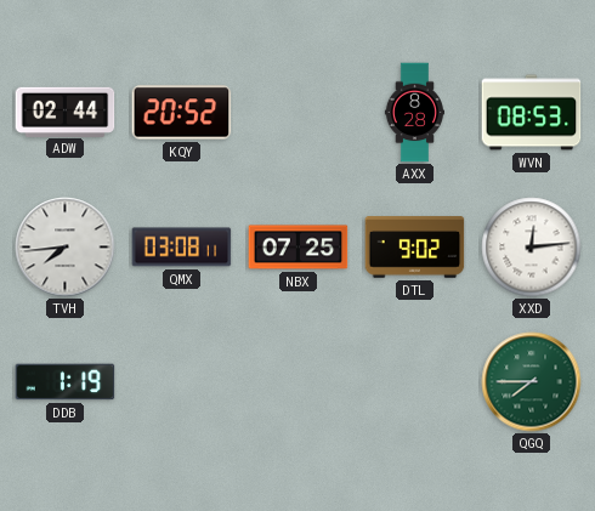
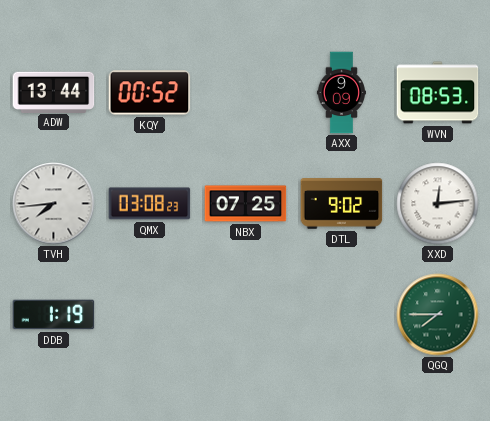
ADW: 02:44 -> 13:44 (54, 92)
KQY: 20:52 -> 00:52 (150, 93)
AXX: 8:28 -> 9:09 (341, 93)
QMX: 03:08:11 -> 03:08:23 (150, 204)
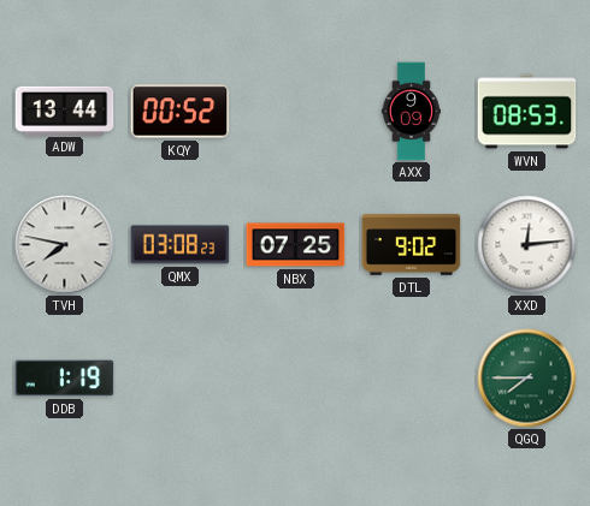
TVH: 7:44 -> 7:47 (65, 245)
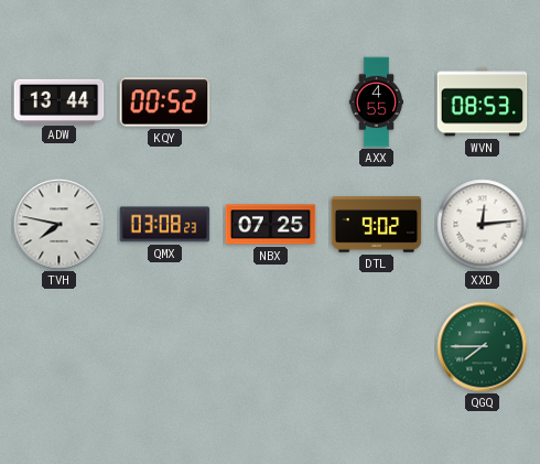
AXX: 9:09 -> 4:55 (376, 102)
DDB: 1:19 -> none (65, 379)
